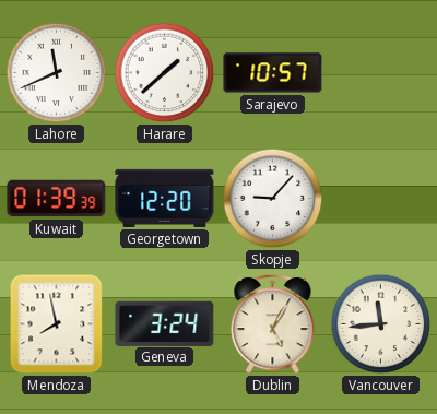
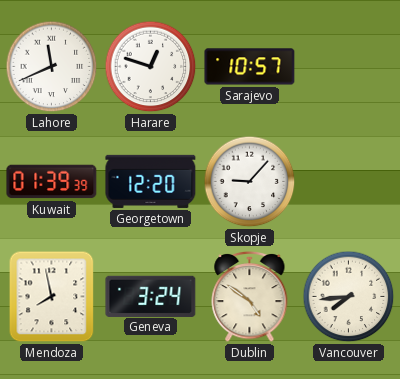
Harare: 1:38 -> 12:48 (151, 67)
Dublin: 5:05 -> 4:51 (250, 296)
Vancouver: 11:44 -> 7:44 (349, 297)
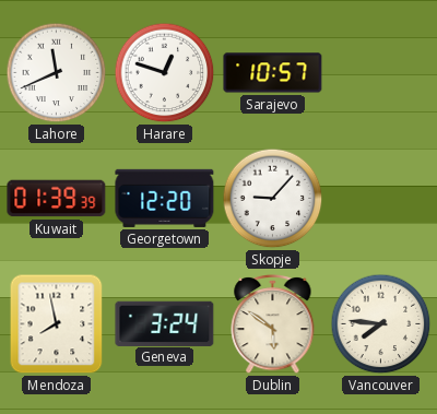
Dublin: 4:51 -> 5:51 (273, 323)
Vancouver: 7:44 -> 7:46 (381, 324)
